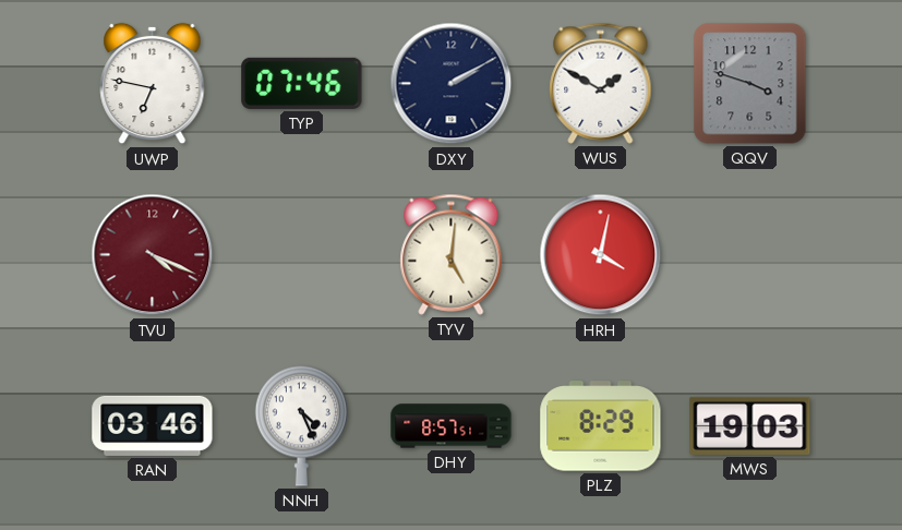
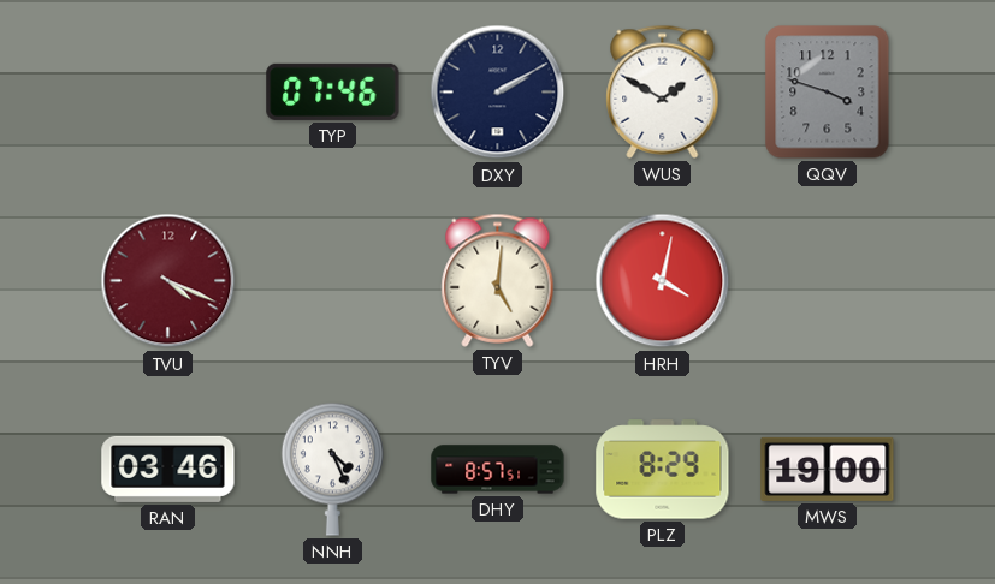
UWP: 6:47 -> none (153, 84)
MWS: 19:03 -> 19:00 (828, 469)
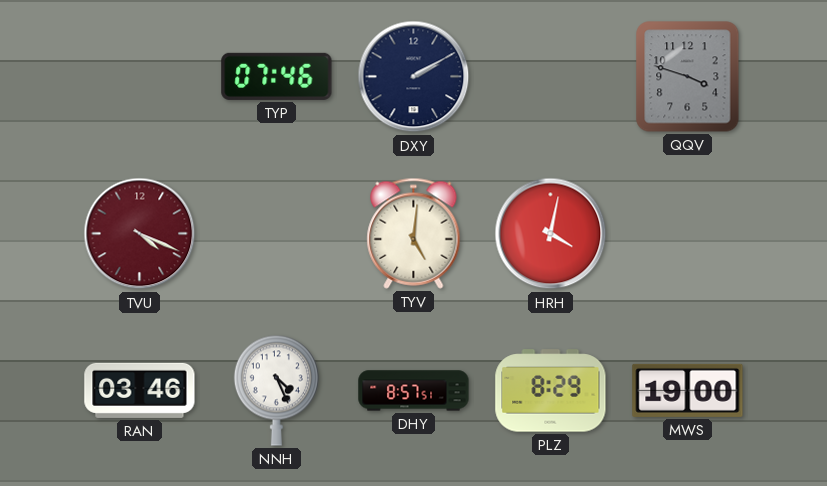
WUS: 1:50 -> none (663, 91)
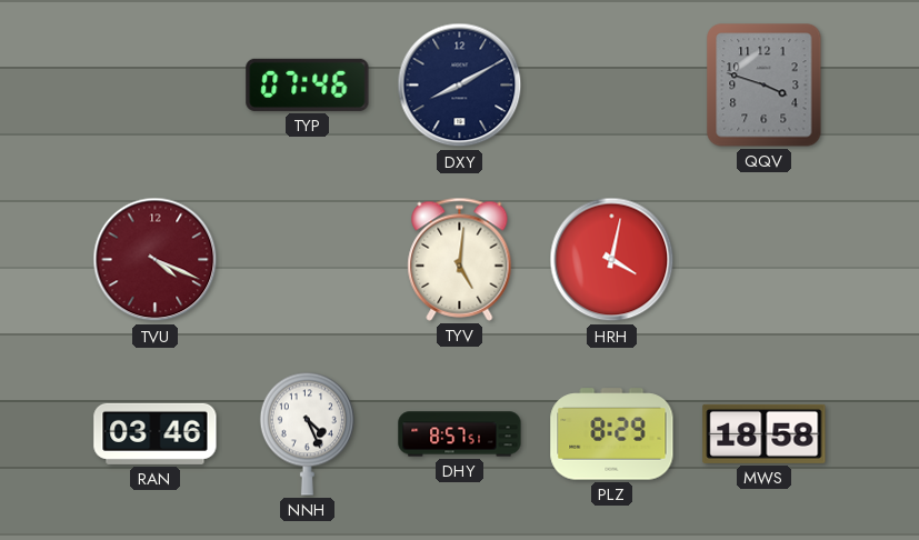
DXY: 2:10 -> 8:10 (460, 86)
MWS: 19:00 -> 18:58 (765, 433)
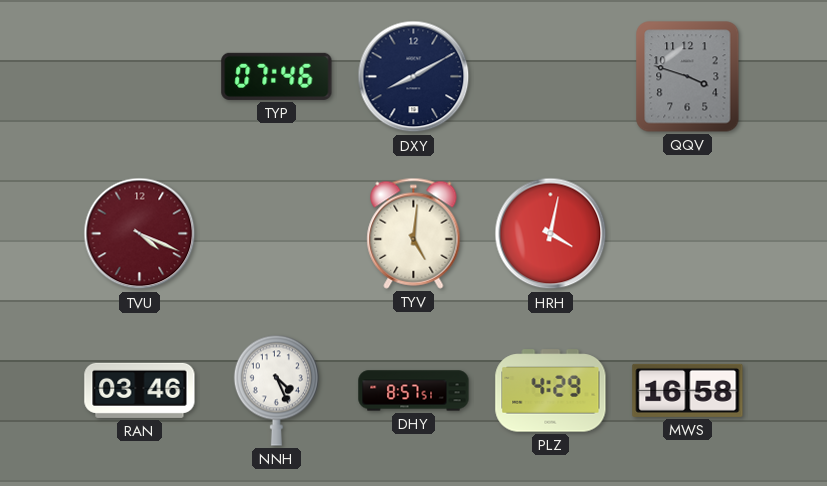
PLZ: 8:29 -> 4:29 (551, 391)
MWS: 18:58 -> 16:58 (688, 390)
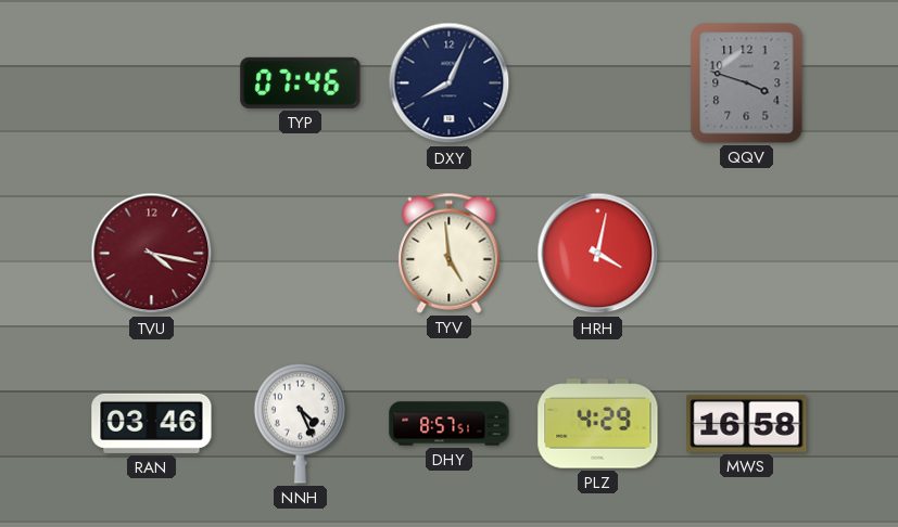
DXY: 8:10 -> 8:04 (450, 83)
TVU: 4:19 -> 4:17 (152, 254)
TYV: 5:01 -> 4:59 (450, 253)
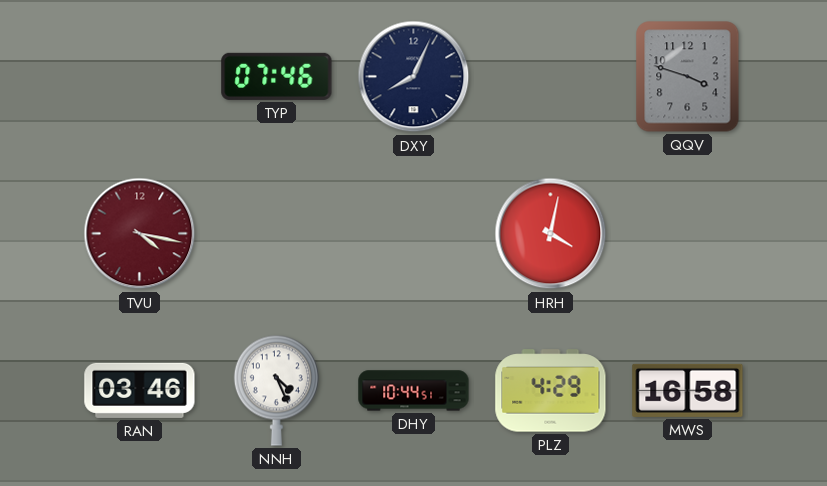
TYV: 4:59 -> none (450, 253)
DHY: 8:57 -> 10:44 (414, 391)
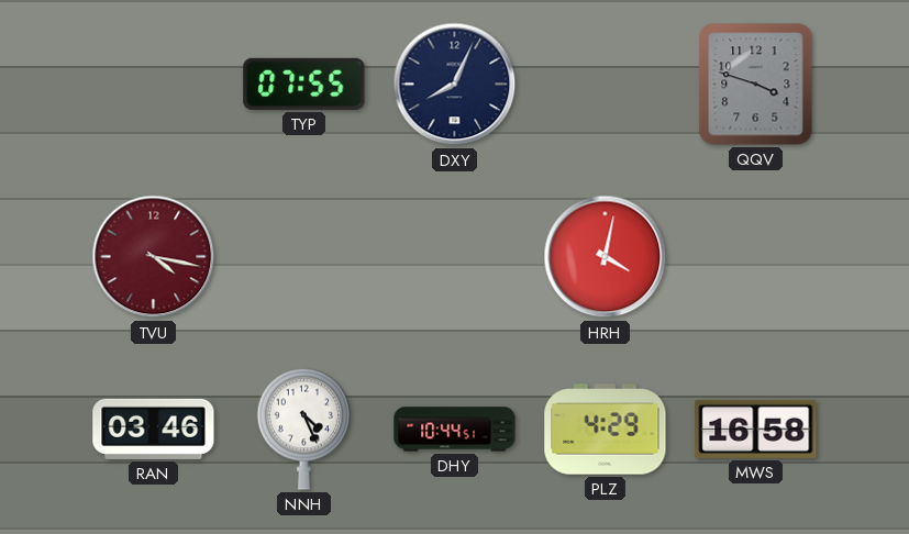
TYP: 07:46 -> 07:55 (304, 84)
